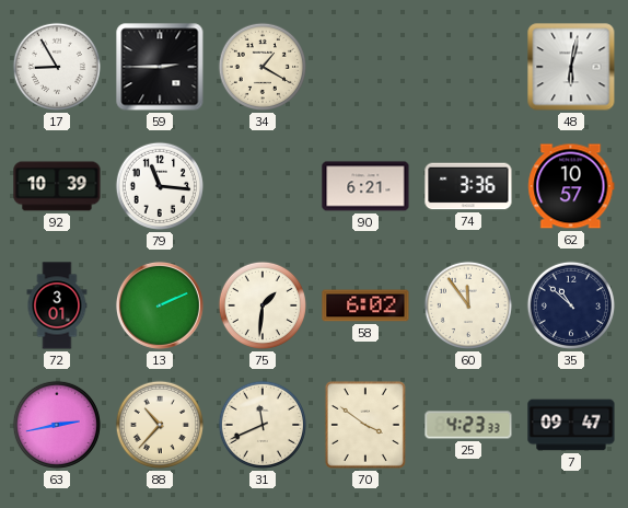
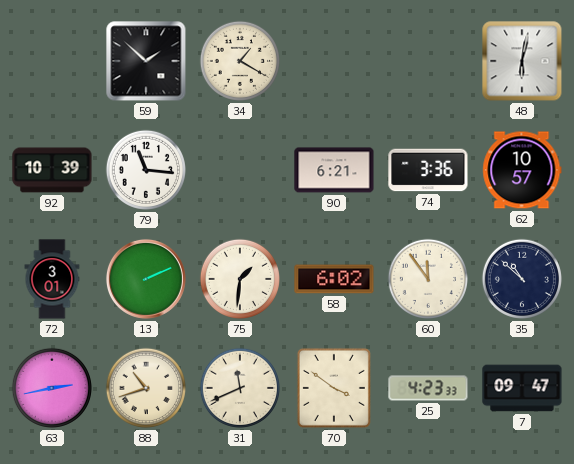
17: 8:55 -> none (57, 67)
59: 2:45 -> 1:52 (146, 61)
88: 10:37 -> 10:42 (146, 388)
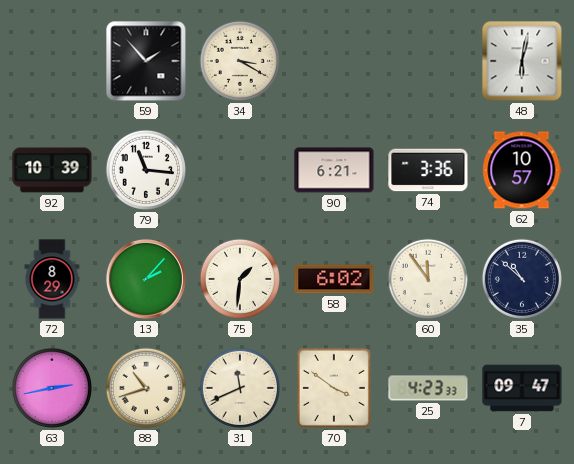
59: 1:52 -> 1:53 (146, 61)
34: 1:20 -> 3:20 (240, 61)
72: 3:01 -> 8:29 (52, 279)
13: 2:11 -> 2:07 (146, 279)
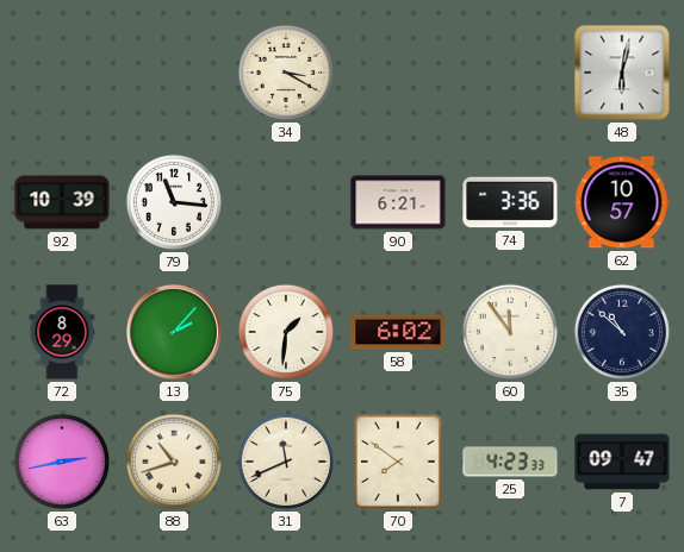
59: 1:53 -> none (146, 61)
70: 3:51 -> 7:51 (398, 462)
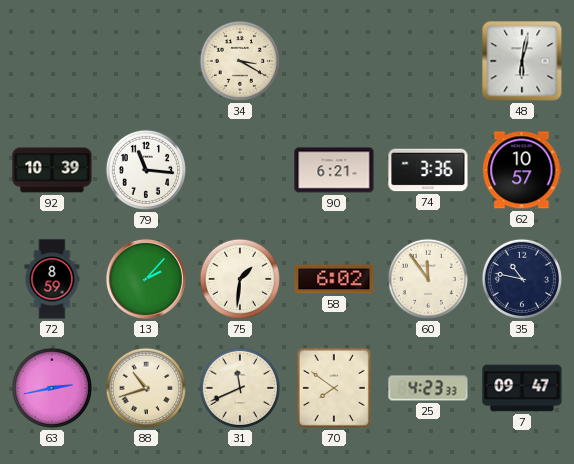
72: 8:29 -> 8:59 (52, 279)
35: 10:52 -> 10:47 (522, 279)
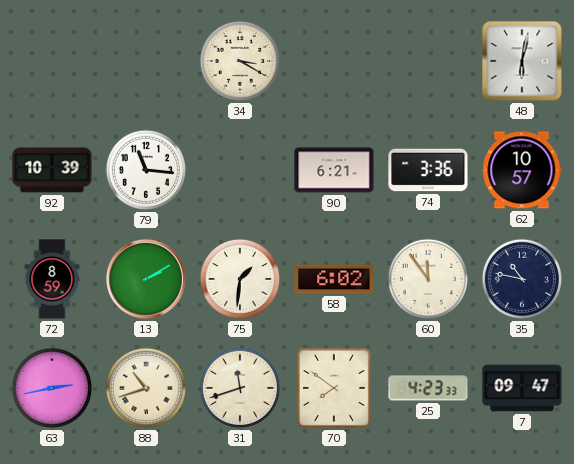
13: 2:07 -> 2:10 (146, 279)
31: 11:41 -> 11:42 (240, 388)
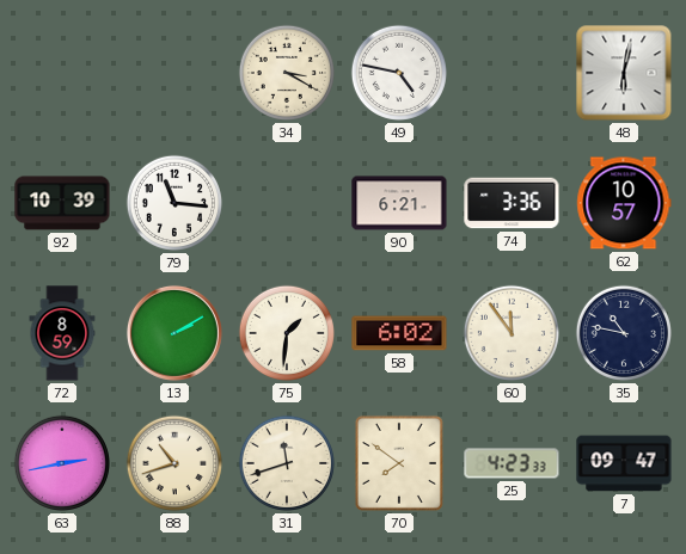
49: none -> 4:47 (399, 73)
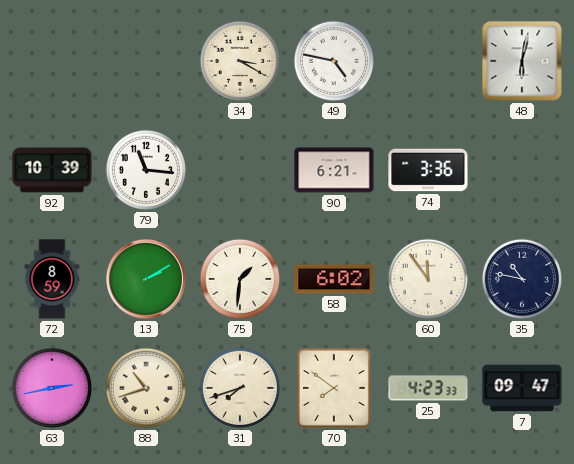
62: 10:57 -> none (624, 203)
31: 11:42 -> 7:42 (240, 388)
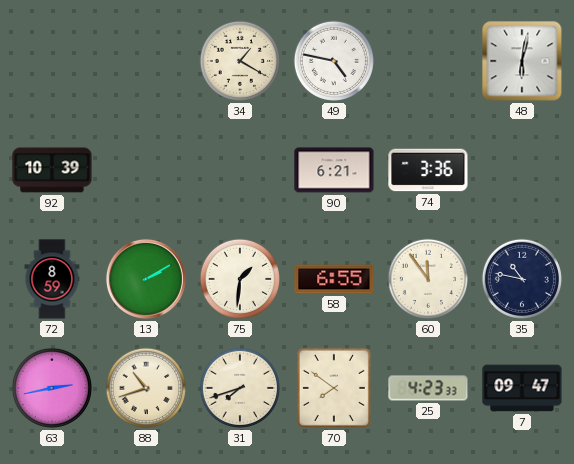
34: 3:20 -> 1:20 (240, 61)
79: 11:16 -> none (146, 170)
58: 6:02 -> 6:55 (334, 279)
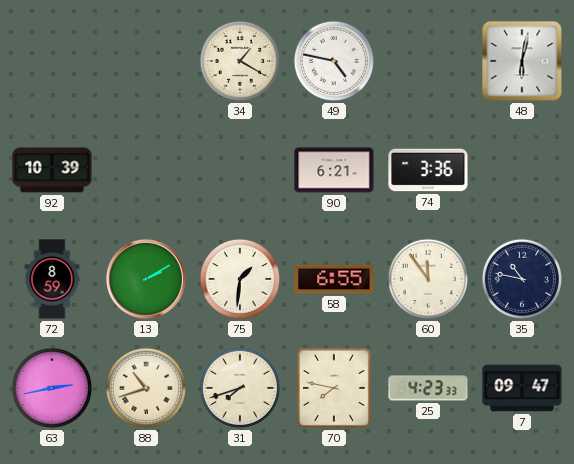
70: 7:51 -> 7:47 (334, 388)
